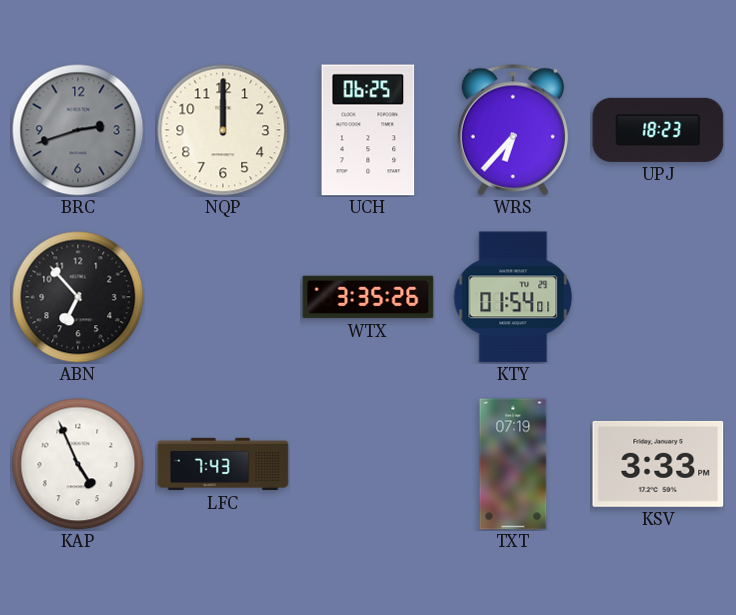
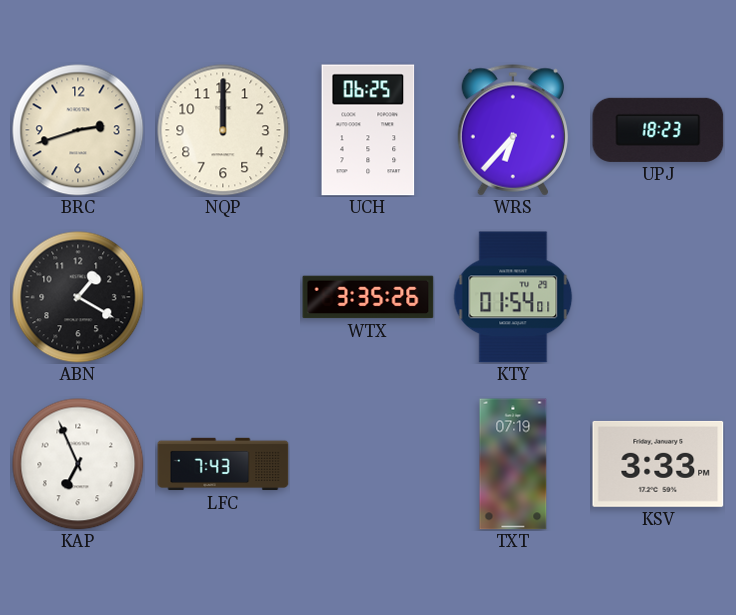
BRC dial: grey -> cream (78, 130)
ABN: 6:53 -> 1:20 (78, 297)
KAP: 4:56 -> 6:56 (78, 464)
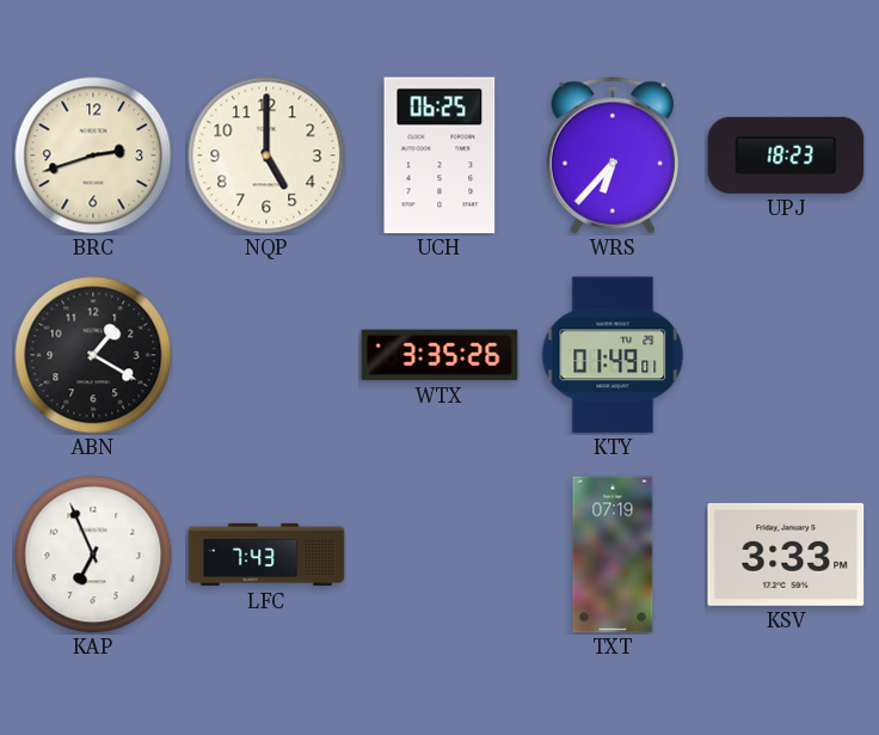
NQP: 12:00 -> 5:00 (266, 155)
KTY: 01:54 -> 01:49 (613, 355)
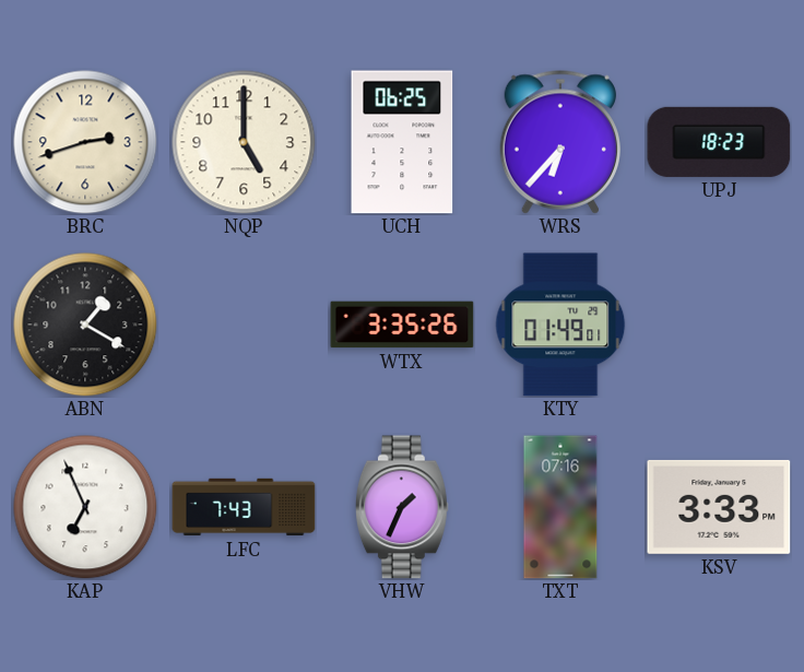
VHW: none -> 1:34 (402, 507)
TXT: 07:19 -> 07:16 (560, 507)
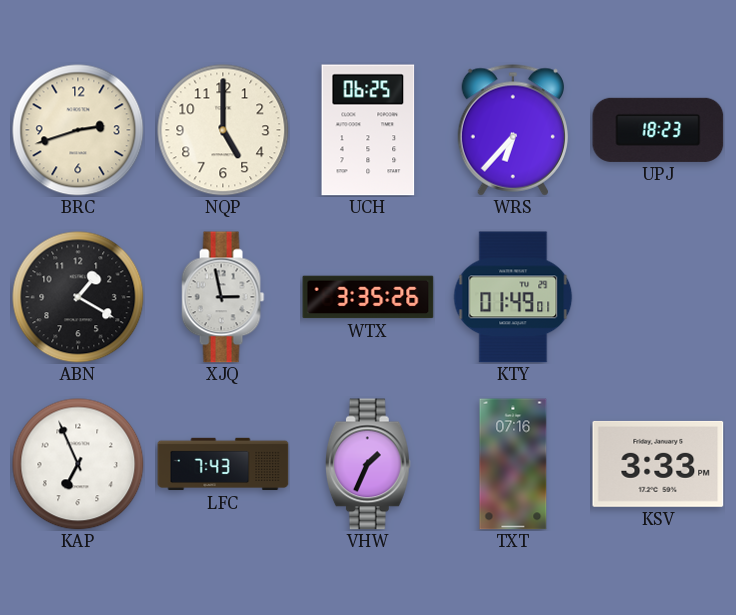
XJQ: none -> 2:58 (223, 297)
